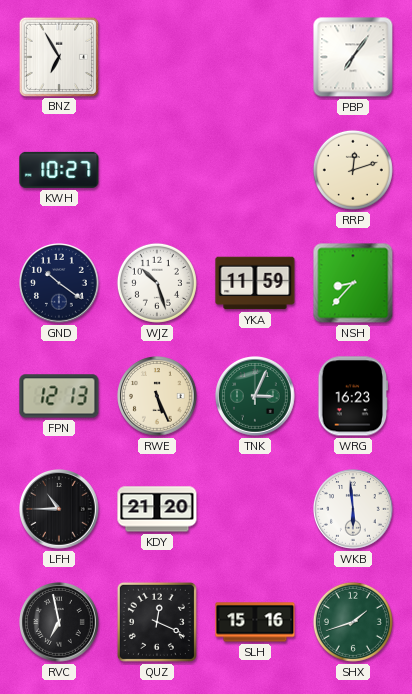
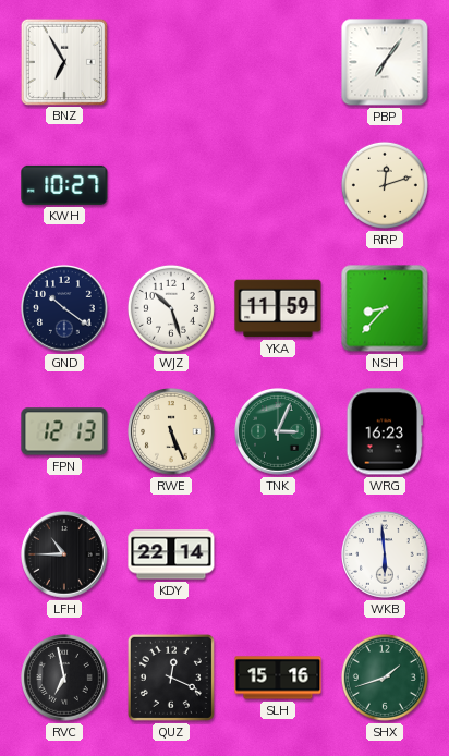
KDY: 21:20 -> 22:14 (171, 554)
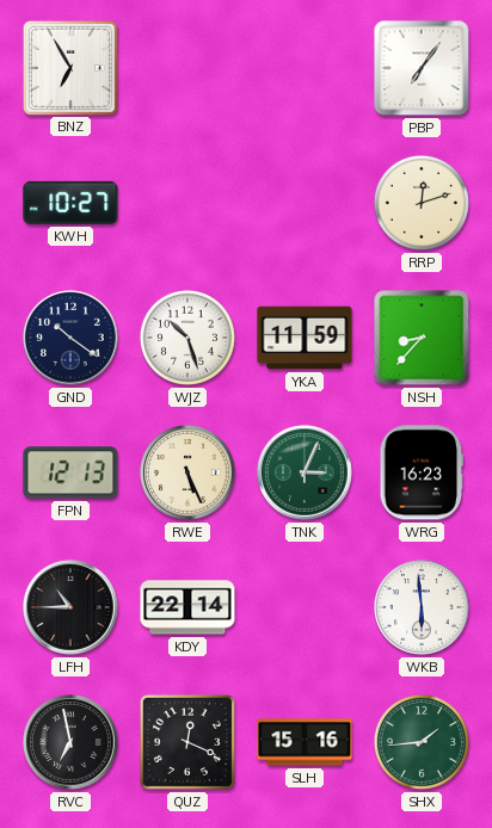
SHX: 1:42 -> 1:44 (422, 742)
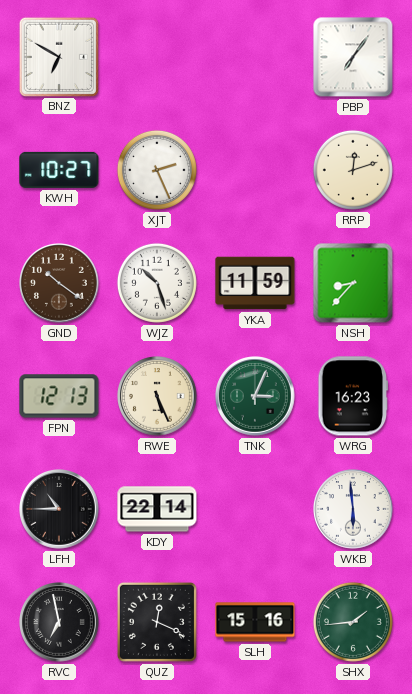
BNZ: 6:55 -> 6:50 (58, 56)
XJT: none -> 2:26 (157, 170)
GND dial: navy -> brown (59, 283)
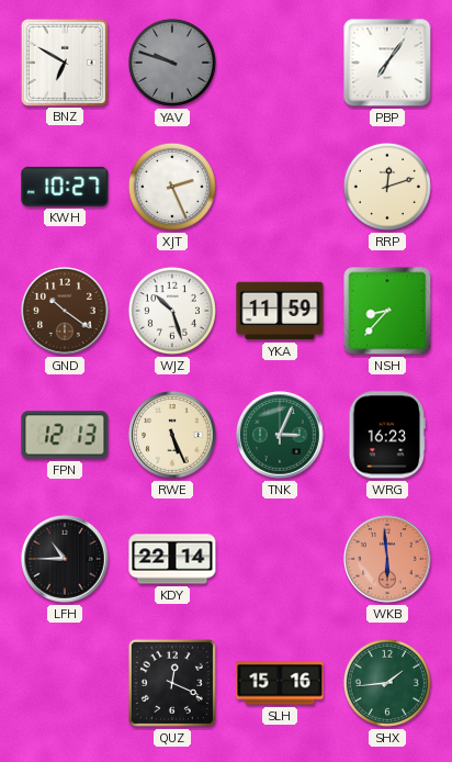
YAV: none -> 9:48 (172, 63)
WKB dial: white -> salmon (387, 559)
RVC: 6:58 -> none (59, 622)
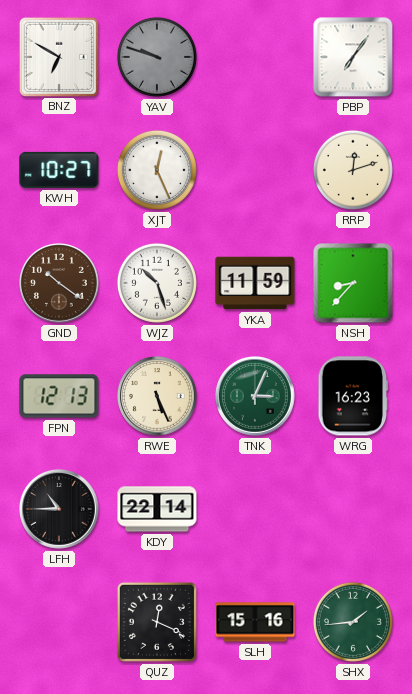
XJT: 2:26 -> 12:26 (157, 170)
WKB: 5:59 -> none (387, 559)
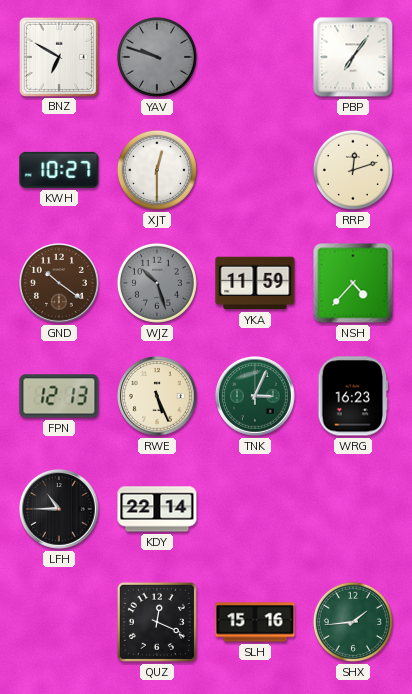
XJT: 12:26 -> 12:30 (157, 170)
WJZ dial: white -> grey (157, 283)
NSH: 8:37 -> 4:37 (353, 283)
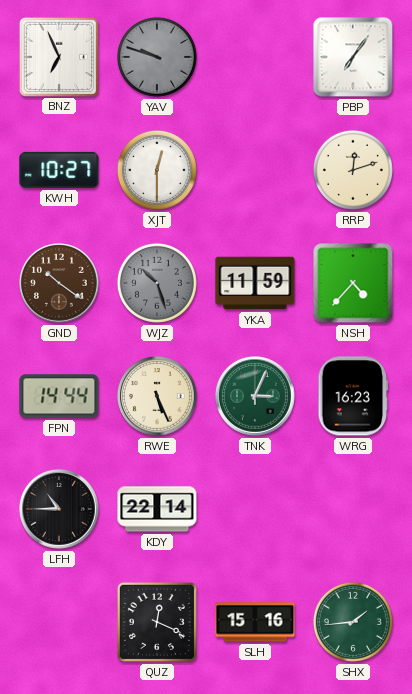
BNZ: 6:50 -> 6:56 (58, 56)
FPN: 12:13 -> 14:44 (59, 396)
